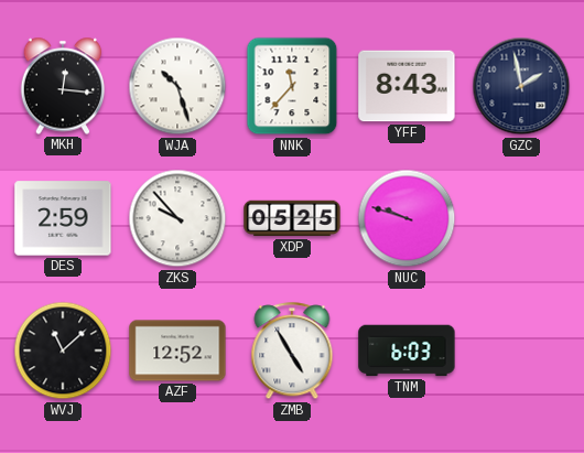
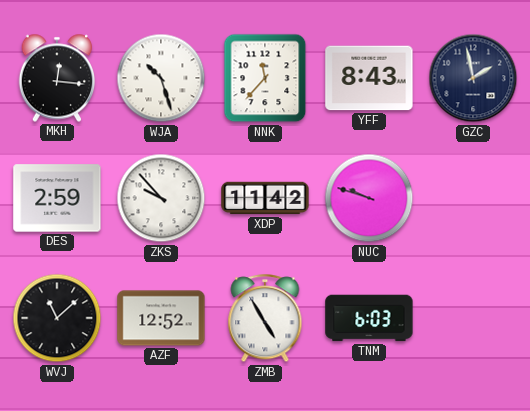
XDP: 05:25 -> 11:42 (265, 198)
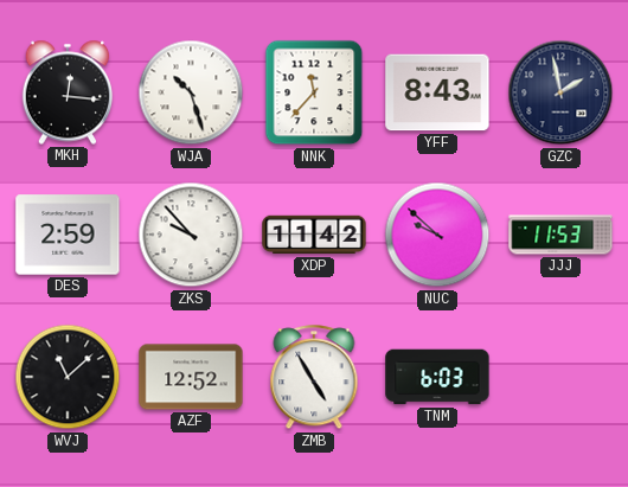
NUC: 9:48 -> 9:52 (437, 235)
JJJ: none -> 11:53 (560, 235)
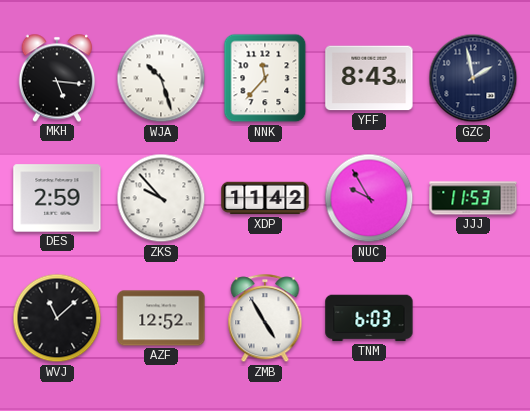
MKH: 12:16 -> 5:16 (57, 78)
NUC: 9:52 -> 9:55 (369, 198)
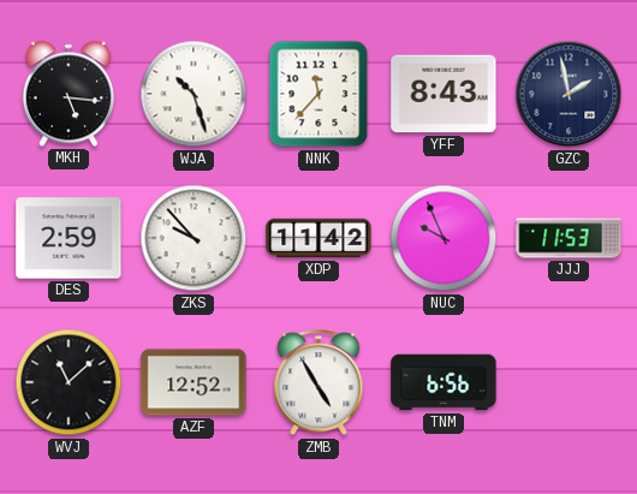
NUC: 9:55 -> 9:56 (443, 238)
TNM: 6:03 -> 6:56 (443, 382)
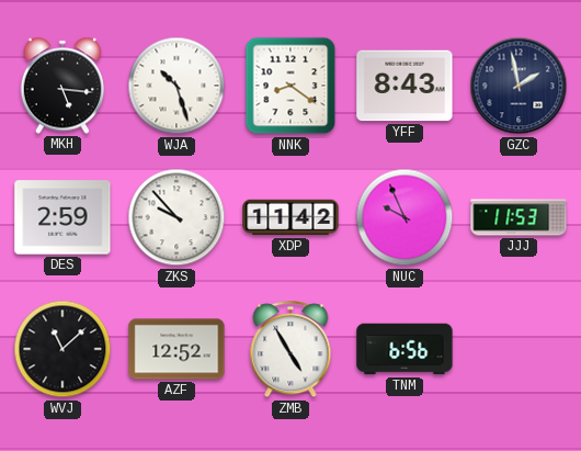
NNK: 11:37 -> 8:21 (290, 86)
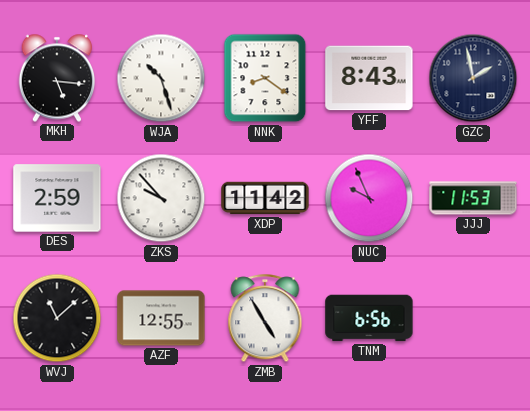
AZF: 12:52 -> 12:55 (161, 318)
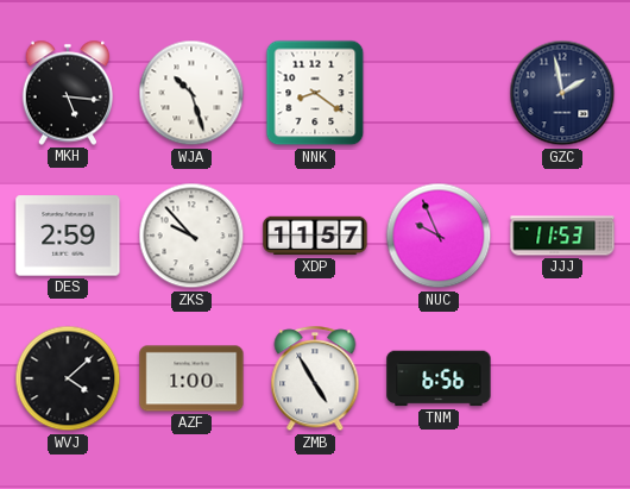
YFF: 8:43 -> none (369, 78)
XDP: 11:42 -> 11:57 (315, 236)
WVJ: 11:08 -> 4:08 (68, 378)
AZF: 12:55 -> 1:00 (191, 378)
